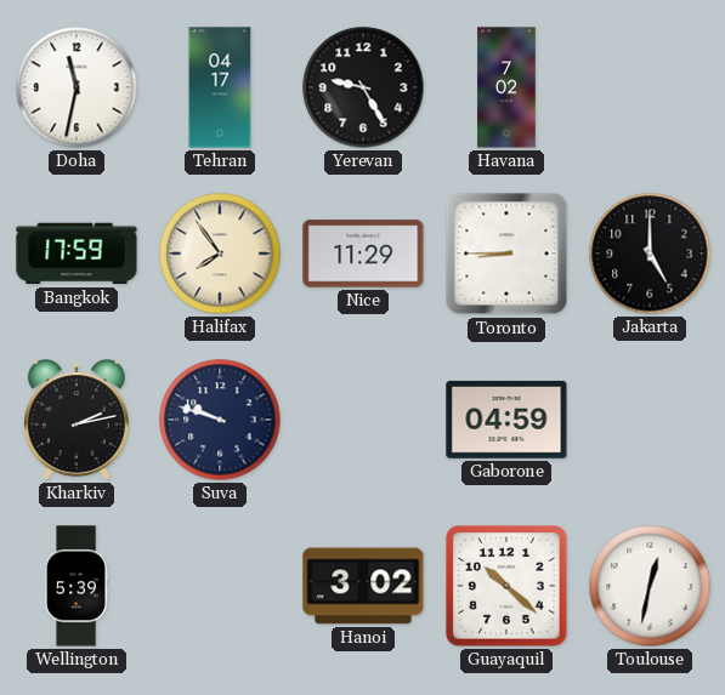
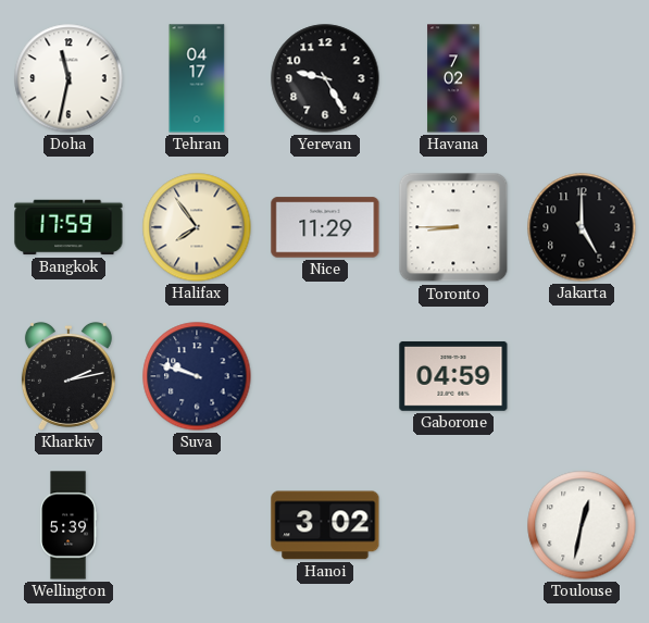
Guayaquil: 10:22 -> none (506, 586)
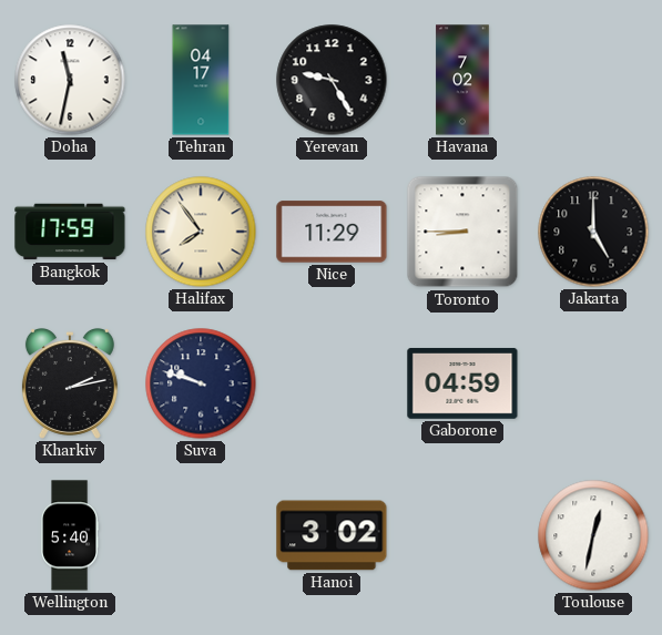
Wellington: 5:39 -> 5:40 (70, 535)
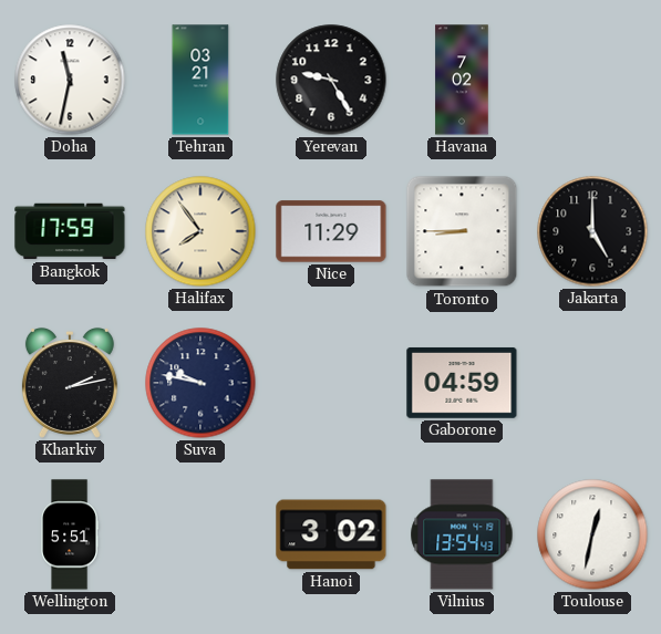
Tehran: 04:17 -> 03:21 (200, 80)
Suva: 9:48 -> 9:47 (200, 383)
Wellington: 5:40 -> 5:51 (70, 534)
Vilnius: none -> 13:54 (462, 534)
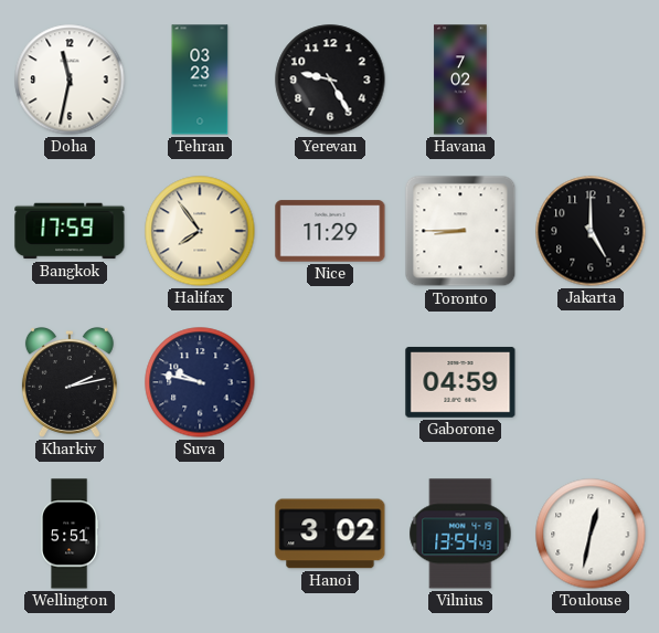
Tehran: 03:21 -> 03:23 (200, 80)
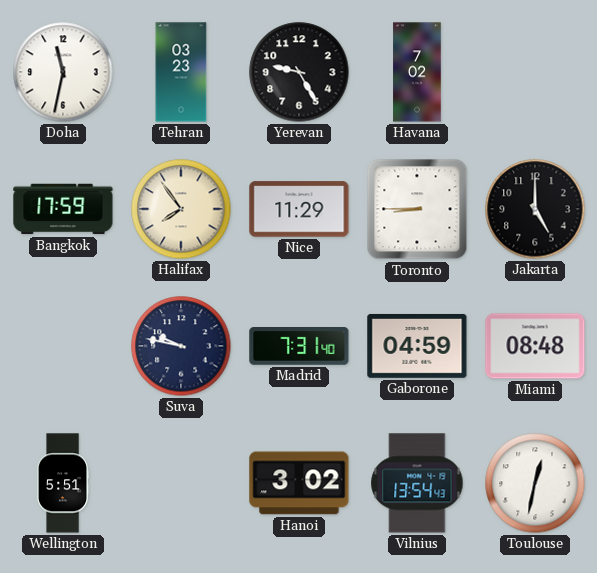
Kharkiv: 2:13 -> none (70, 382)
Madrid: none -> 7:31 (299, 347)
Miami: none -> 08:48 (535, 346)
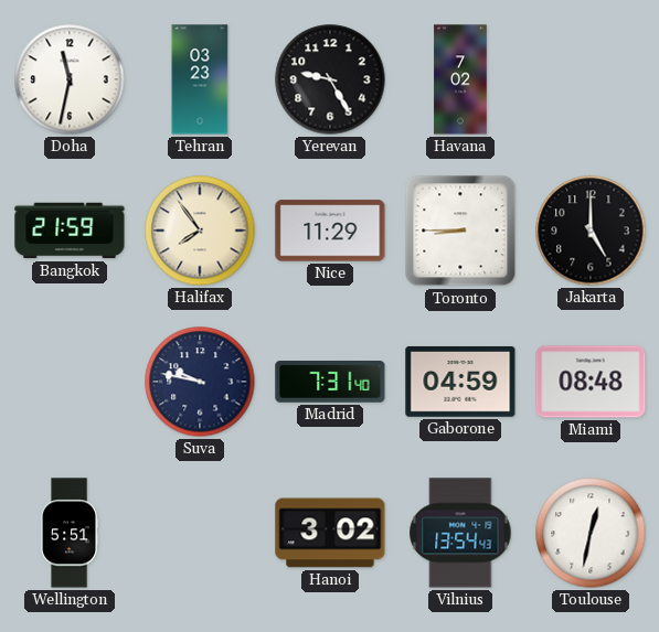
Bangkok: 17:59 -> 21:59 (70, 231)
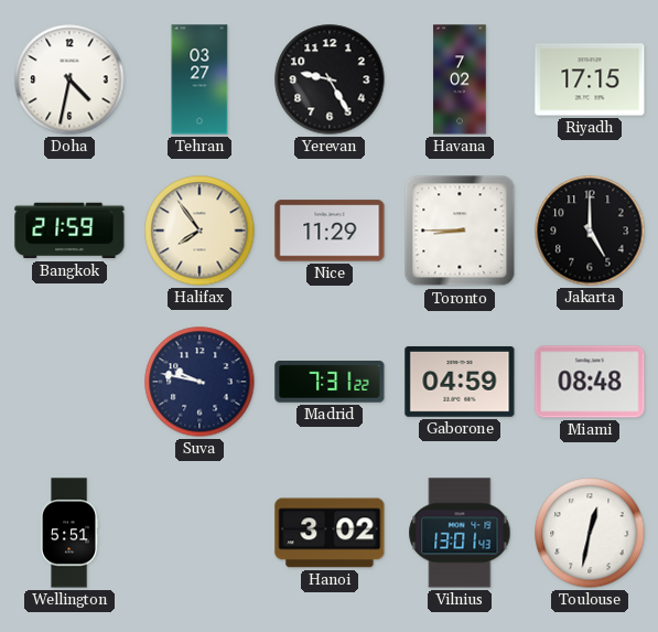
Doha: 11:32 -> 4:32 (69, 79)
Tehran: 03:23 -> 03:27 (199, 79)
Riyadh: none -> 17:15 (590, 79)
Madrid: 7:31:40 -> 7:31:22 (330, 383)
Vilnius: 13:54 -> 13:01 (460, 533)
